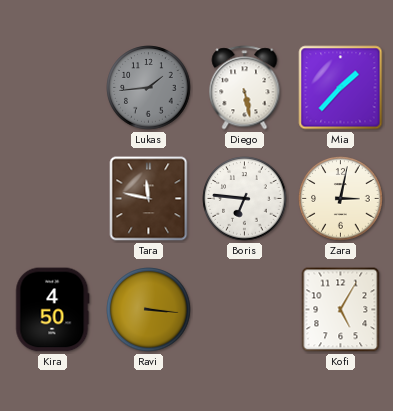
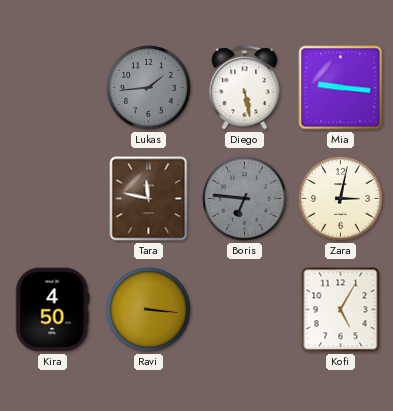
Mia: 1:37 -> 9:16 (341, 88)
Boris dial: white -> grey (245, 199)
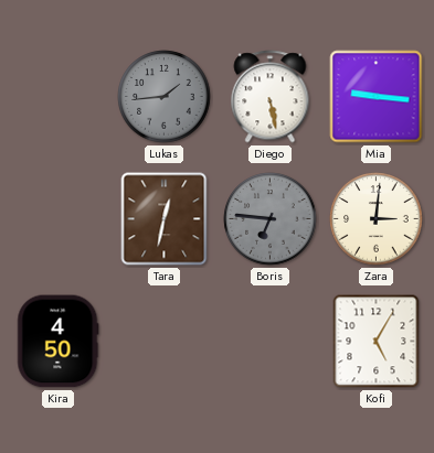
Tara: 11:47 -> 12:32 (165, 219)
Zara: 3:02 -> 3:01 (377, 219)
Ravi: 3:16 -> none (149, 310)
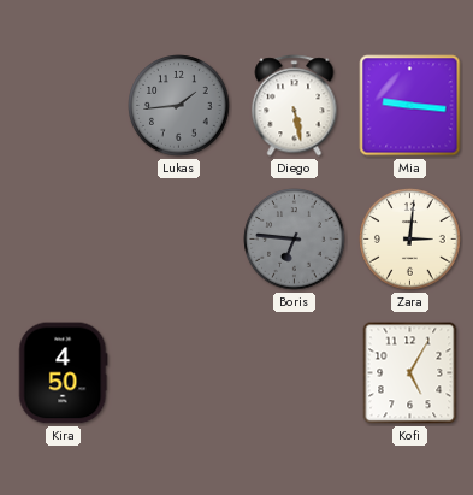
Tara: 12:32 -> none (165, 219)
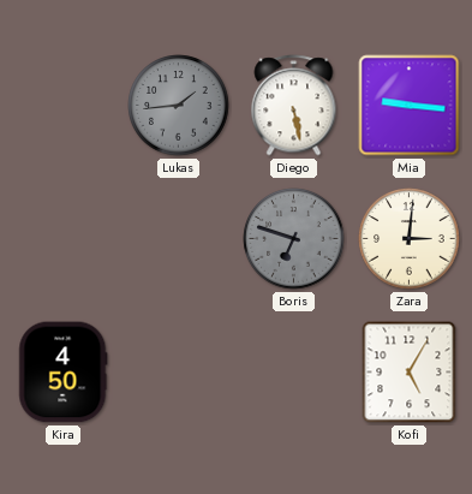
Boris: 6:46 -> 6:48 (294, 239)
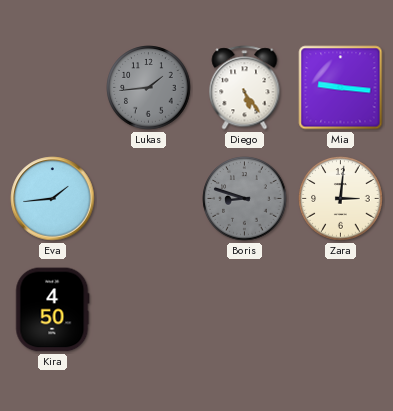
Diego: 5:28 -> 5:24 (245, 88)
Eva: none -> 1:44 (53, 199)
Boris: 6:48 -> 8:48 (245, 199)
Kofi: 5:05 -> none (410, 373)
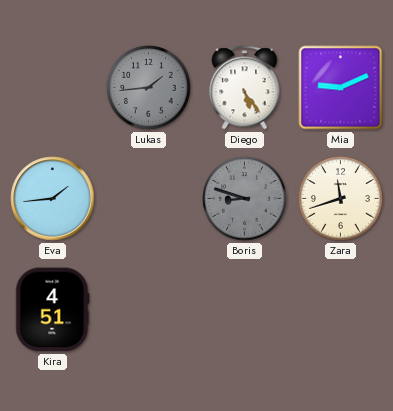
Mia: 9:16 -> 9:11 (341, 88)
Zara: 3:01 -> 11:42 (341, 199)
Kira: 4:50 -> 4:51 (53, 310)
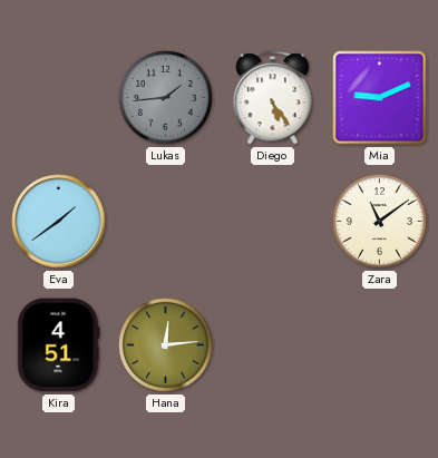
Eva: 1:44 -> 1:39 (59, 222)
Boris: 8:48 -> none (245, 199)
Zara: 11:42 -> 11:09 (380, 222)
Hana: none -> 12:14 (166, 345)
